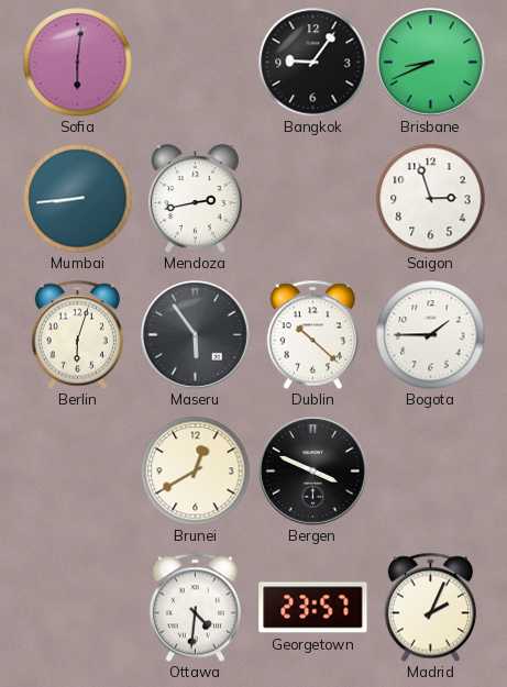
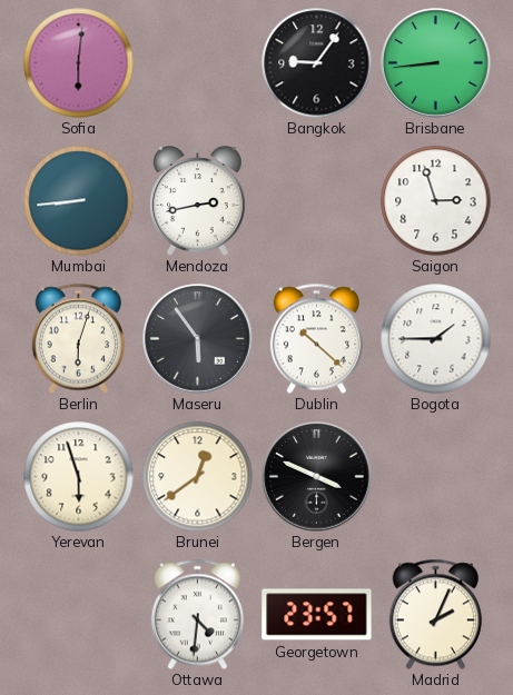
Brisbane: 8:41 -> 8:44 (436, 63)
Yerevan: none -> 5:57 (79, 477)
Brunei: 12:40 -> 12:39 (198, 477)
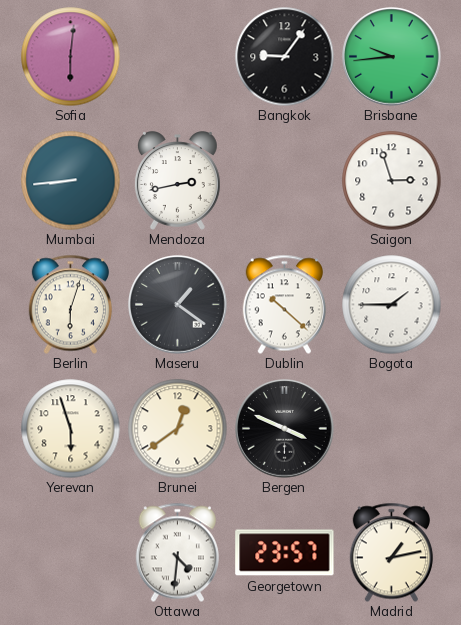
Brisbane: 8:44 -> 9:44 (392, 57)
Maseru: 5:54 -> 1:21 (178, 305)
Madrid: 2:04 -> 1:13 (391, 552)
